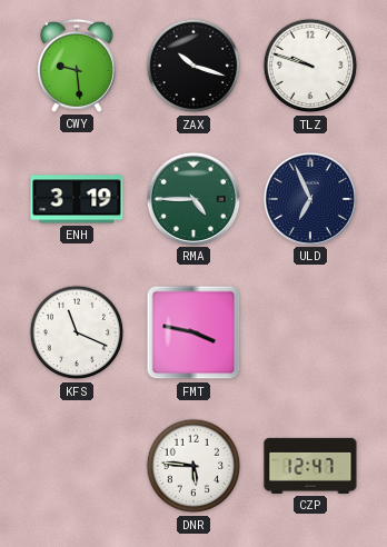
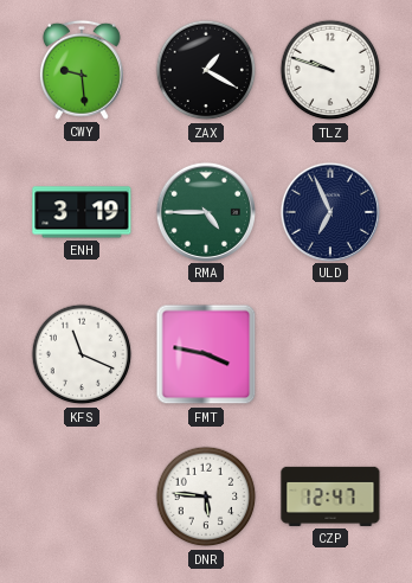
ZAX: 10:18 -> 1:20 (206, 70)
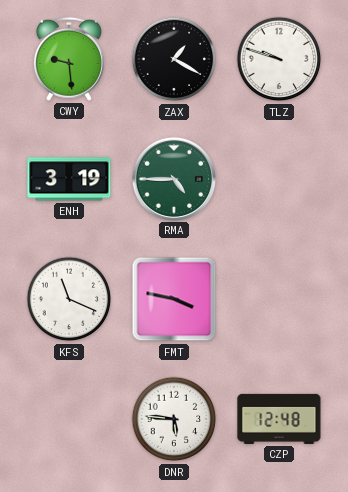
ULD: 6:56 -> none (329, 211)
CZP: 12:47 -> 12:48 (279, 419)
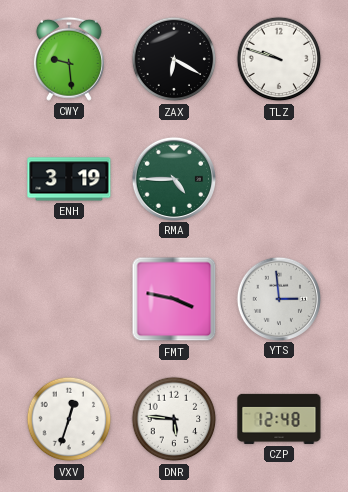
ZAX: 1:20 -> 6:20 (174, 59)
KFS: 11:19 -> none (69, 299)
YTS: none -> 2:59 (278, 298)
VXV: none -> 12:33 (69, 419)
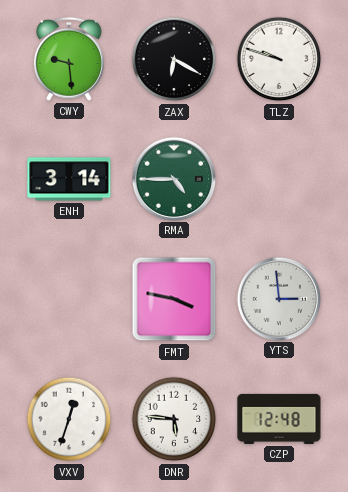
ENH: 3:19 -> 3:14 (69, 179)
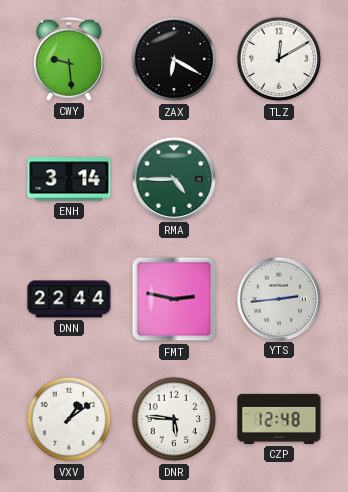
TLZ: 9:48 -> 12:10 (279, 59)
DNN: none -> 22:44 (69, 299)
FMT: 3:47 -> 2:47 (174, 299)
YTS: 2:59 -> 2:44 (278, 298)
VXV: 12:33 -> 1:09 (69, 419)
